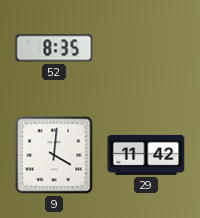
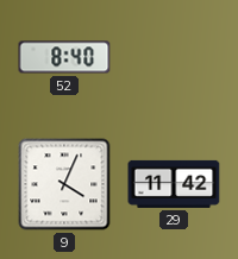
52: 8:35 -> 8:40 (64, 57)
9: 4:01 -> 4:04 (64, 184)
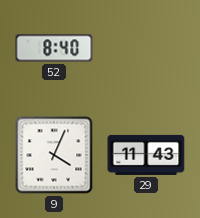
29: 11:42 -> 11:43 (146, 155)
